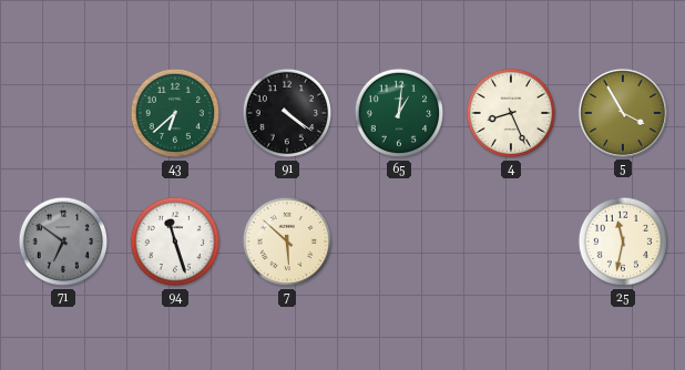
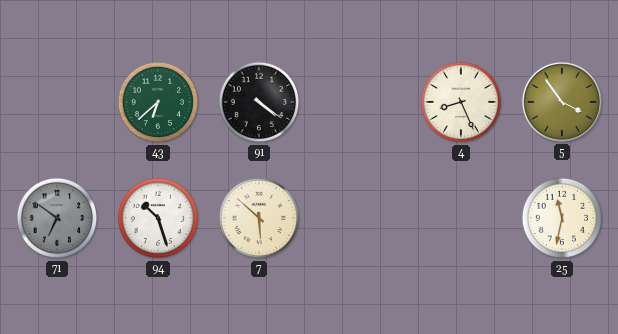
65: 1:01 -> none (399, 113)
5: 3:55 -> 3:54 (562, 102)
94: 11:27 -> 10:27 (158, 218)
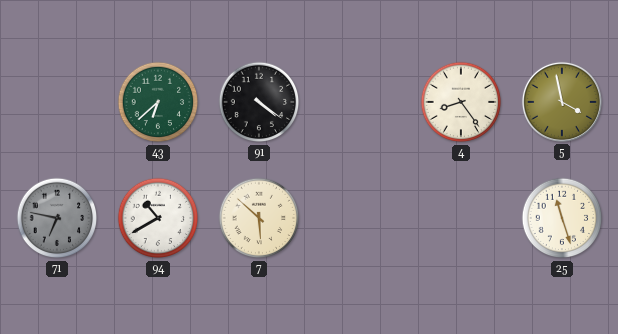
4: 8:26 -> 8:24 (461, 102)
5: 3:54 -> 3:58 (562, 102)
71: 6:51 -> 6:47 (57, 218)
94: 10:27 -> 10:40 (158, 218)
25: 11:32 -> 11:27 (562, 218)
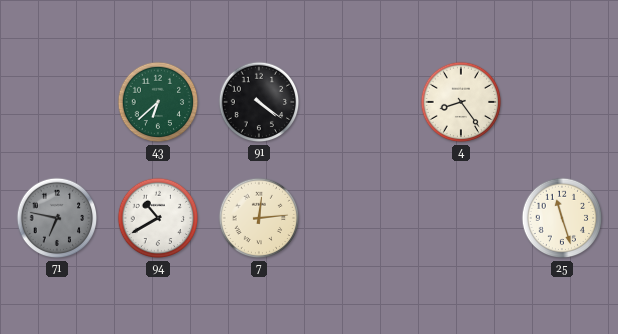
5: 3:58 -> none (562, 102)
7: 5:52 -> 12:14 (259, 218)
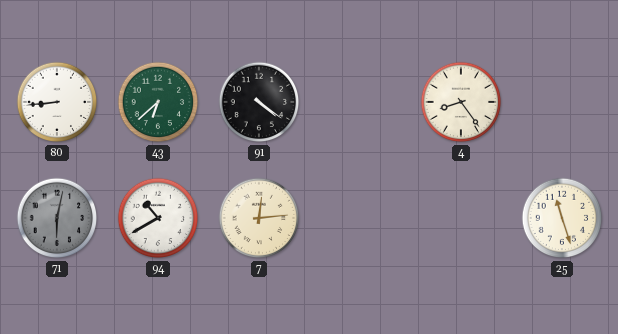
80: none -> 8:44 (57, 102)
71: 6:47 -> 6:02 (57, 218)
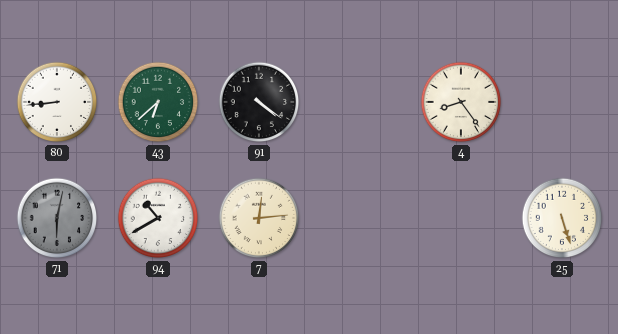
25: 11:27 -> 5:27 (562, 218)
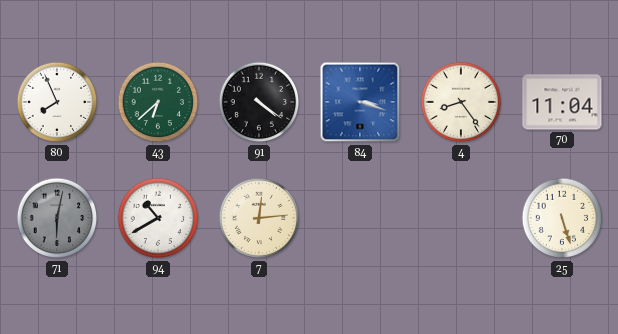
80: 8:44 -> 7:56 (57, 102)
84: none -> 3:18 (360, 102)
70: none -> 11:04 (562, 102)
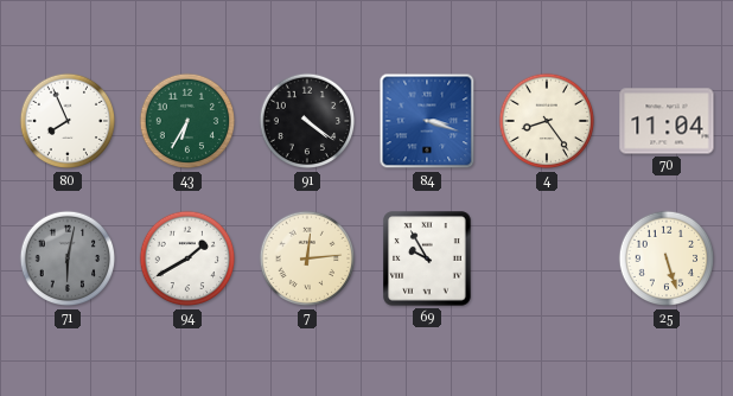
43: 6:38 -> 6:35 (187, 121)
94: 10:40 -> 1:40 (187, 258)
69: none -> 9:55 (427, 258)
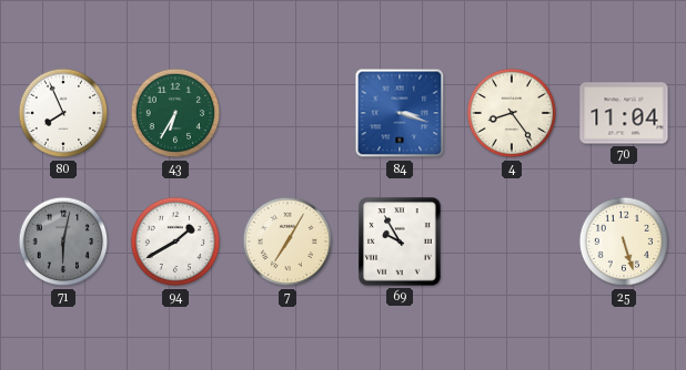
91: 4:21 -> none (307, 121)
7: 12:14 -> 7:05 (287, 241)
